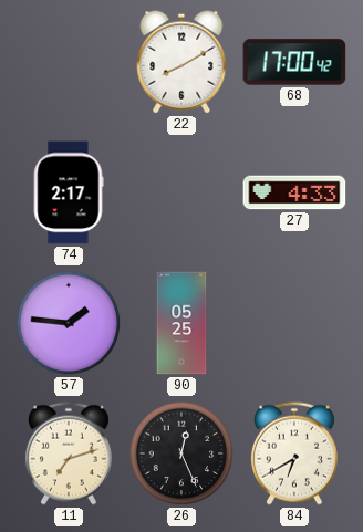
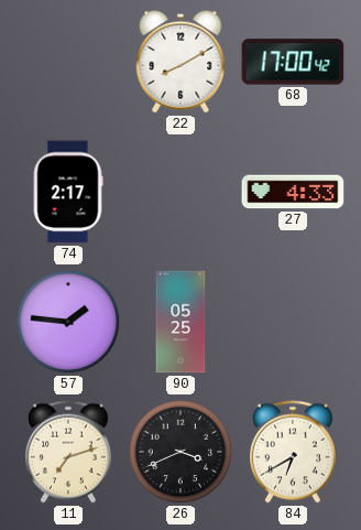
26: 12:26 -> 3:41 (180, 452)
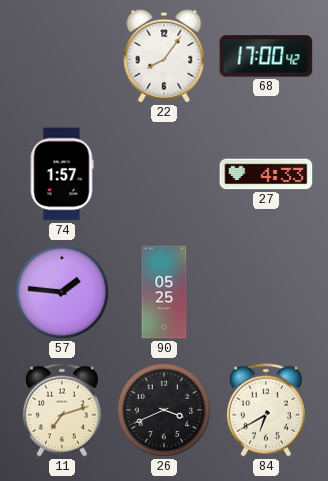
22: 8:10 -> 8:06 (164, 56)
74: 2:17 -> 1:57 (62, 174)
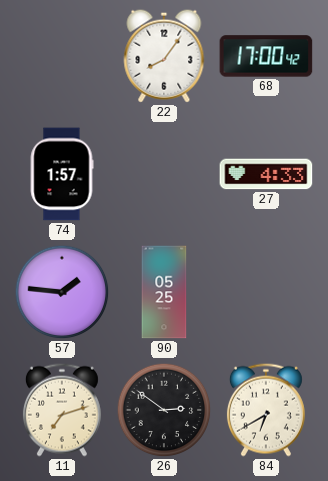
26: 3:41 -> 2:51 (164, 410)
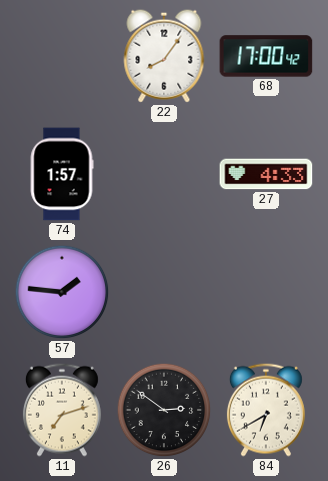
90: 05:25 -> none (164, 292)
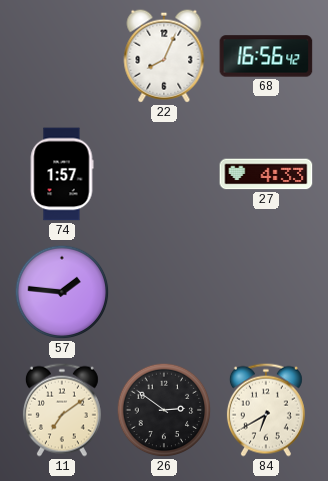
22: 8:06 -> 8:04 (164, 56)
68: 17:00 -> 16:56 (266, 56)
11: 7:12 -> 7:09 (62, 410)
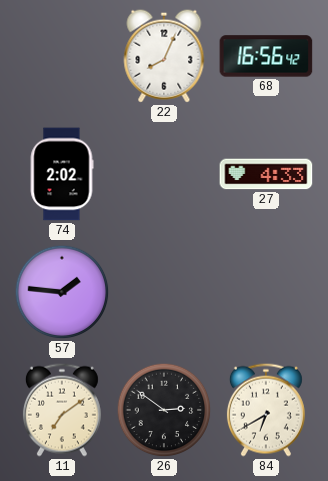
74: 1:57 -> 2:02 (62, 174)
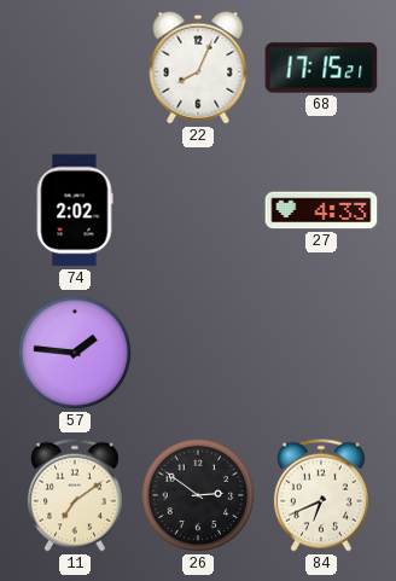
68: 16:56 -> 17:15 (321, 68)
84: 6:40 -> 6:41 (321, 495)
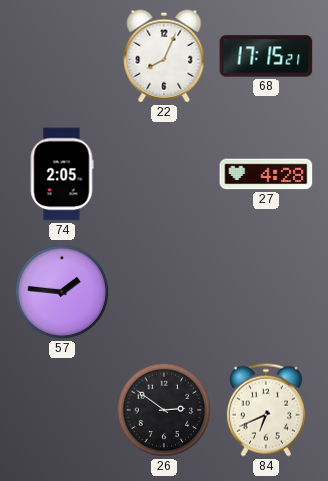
74: 2:02 -> 2:05 (62, 174)
27: 4:33 -> 4:28 (266, 174)
11: 7:09 -> none (75, 495)
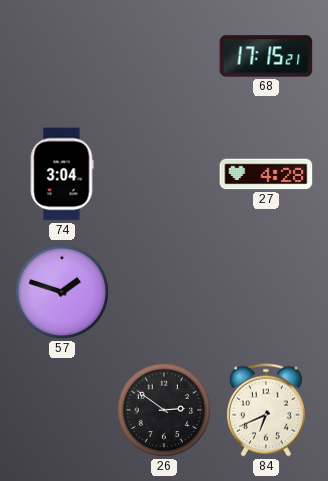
22: 8:04 -> none (164, 56)
74: 2:05 -> 3:04 (62, 174)
57: 1:46 -> 1:48 (62, 292)
